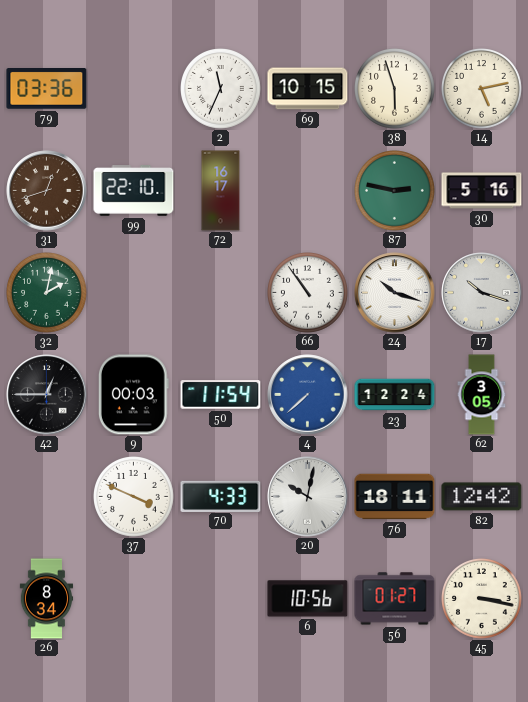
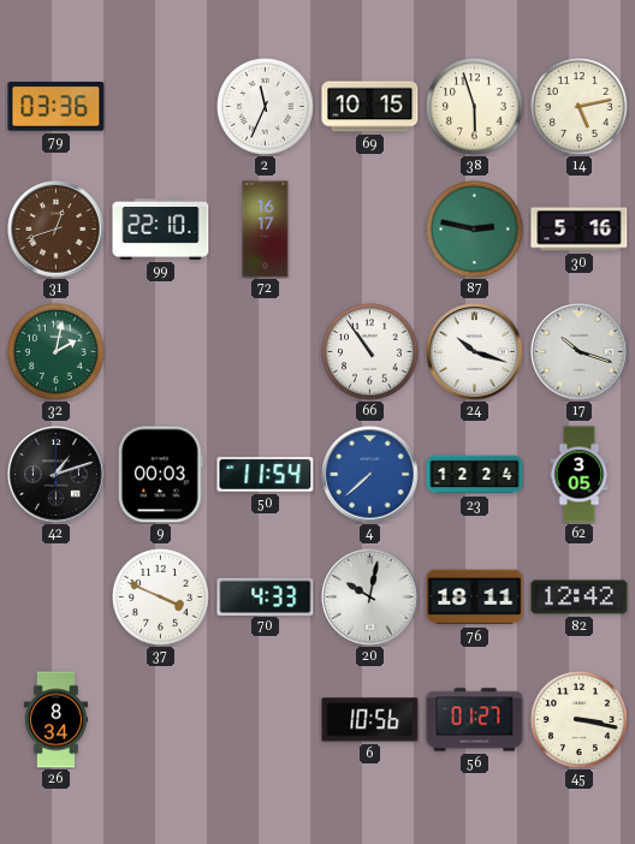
42: 12:45 -> 1:12 (57, 475)
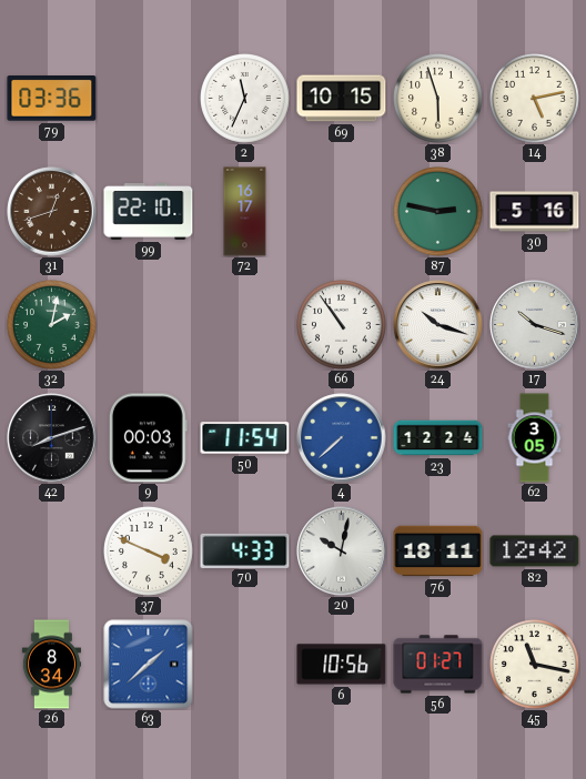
42: 1:12 -> 8:12 (52, 438)
63: none -> 1:38 (149, 665)
45: 3:17 -> 11:17 (535, 665)
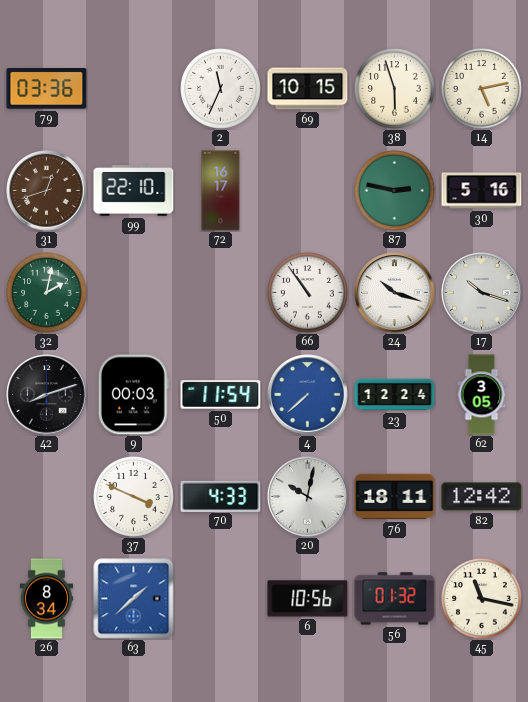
56: 01:27 -> 01:32 (395, 599)
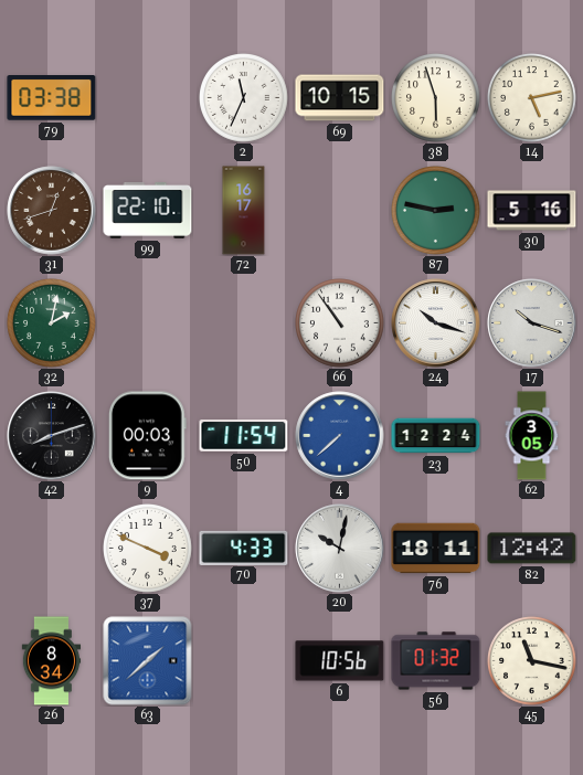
79: 03:36 -> 03:38 (52, 98)
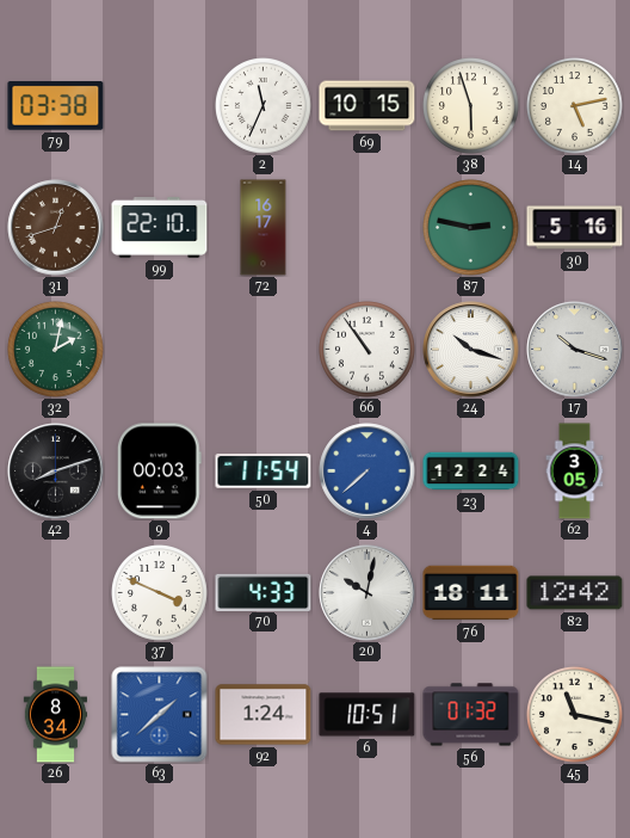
92: none -> 1:24 (264, 715)
6: 10:56 -> 10:51 (367, 715)
